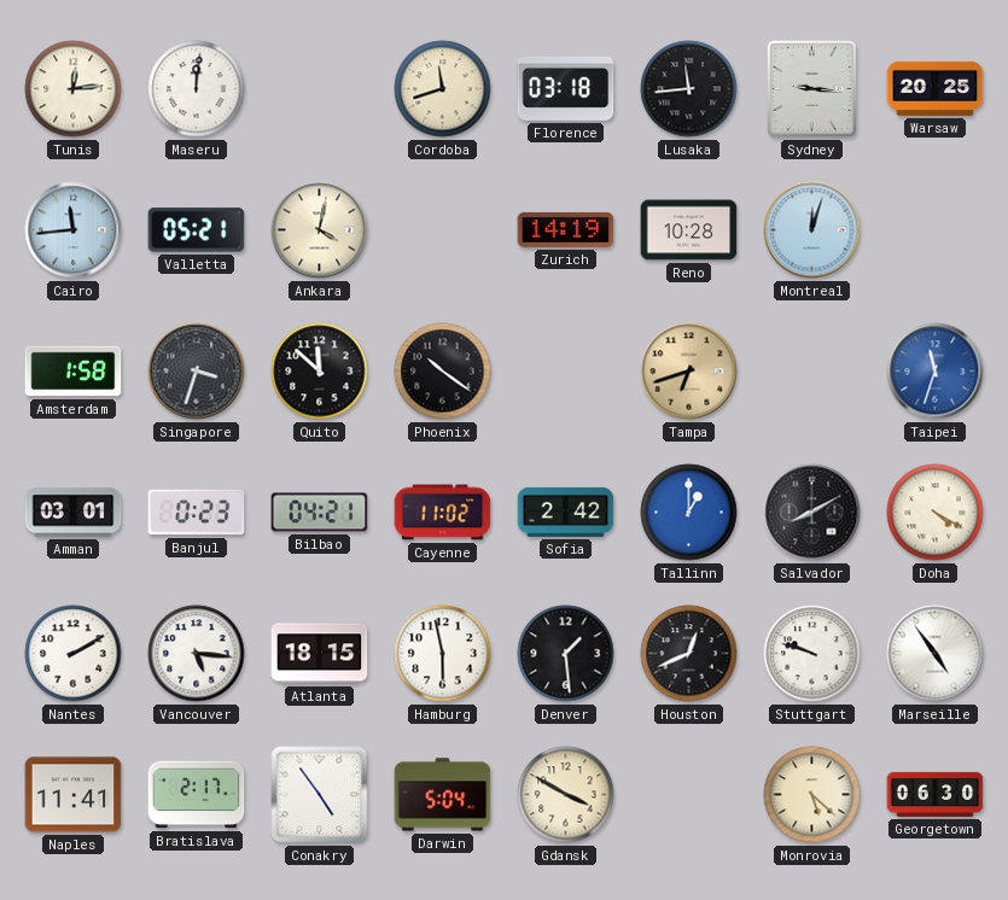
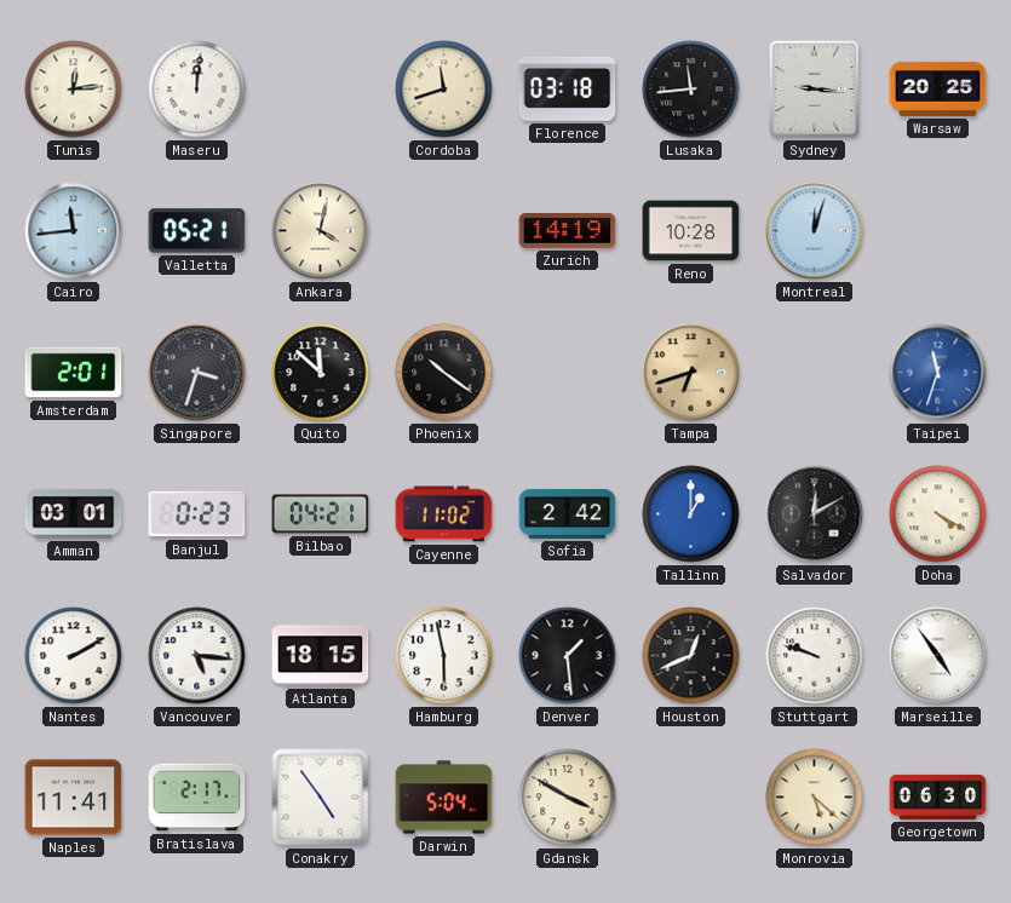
Amsterdam: 1:58 -> 2:01 (74, 373)
Salvador: 8:10 -> 12:10 (815, 514)
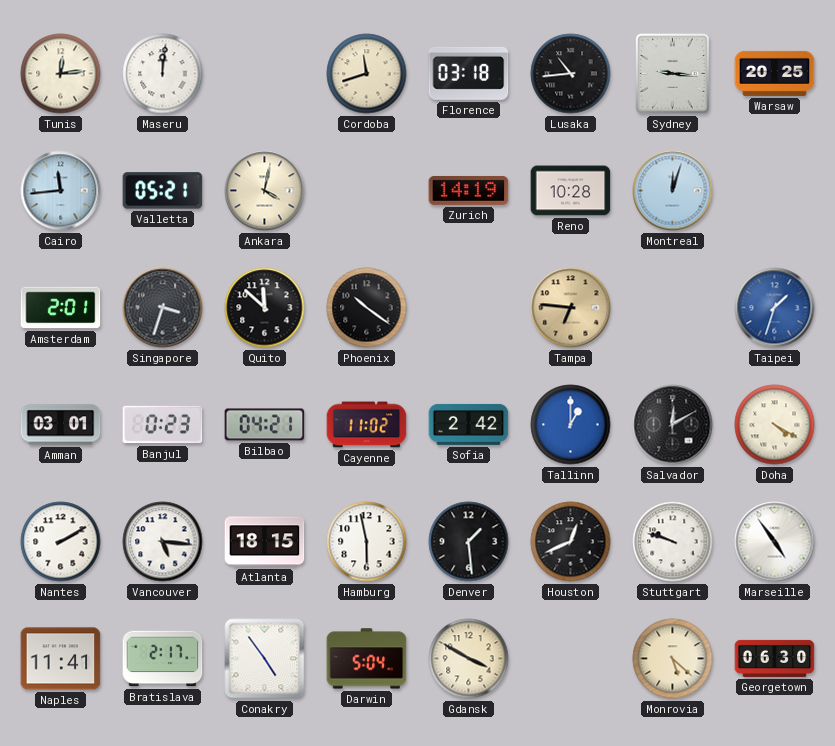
Lusaka: 11:44 -> 10:44 (571, 74)
Tampa: 6:42 -> 6:46 (571, 308)
Taipei: 11:33 -> 1:33 (775, 308)
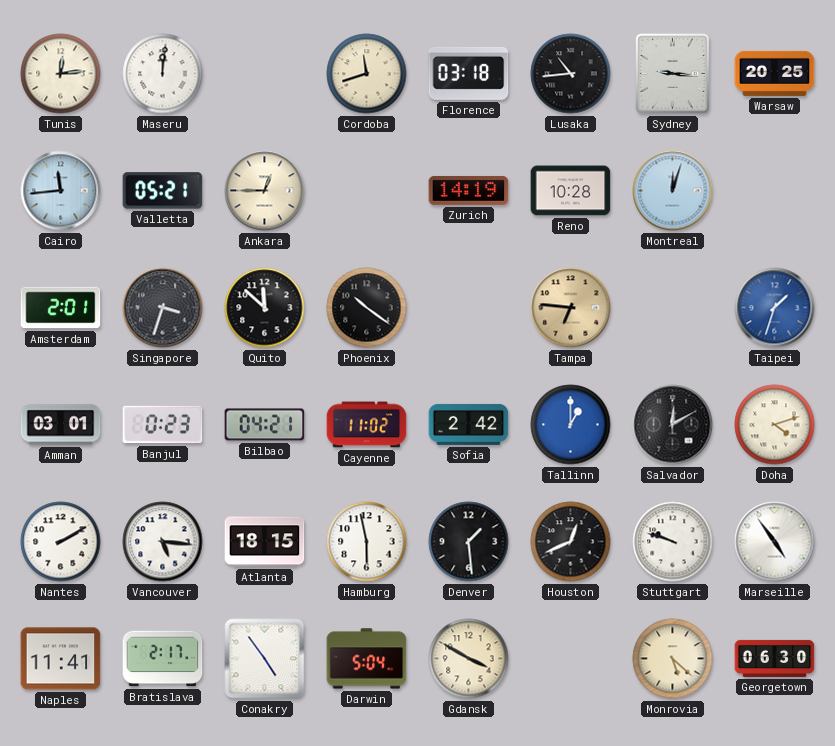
Ankara: 4:02 -> 12:45 (265, 191)
Doha: 4:20 -> 4:12 (775, 425)
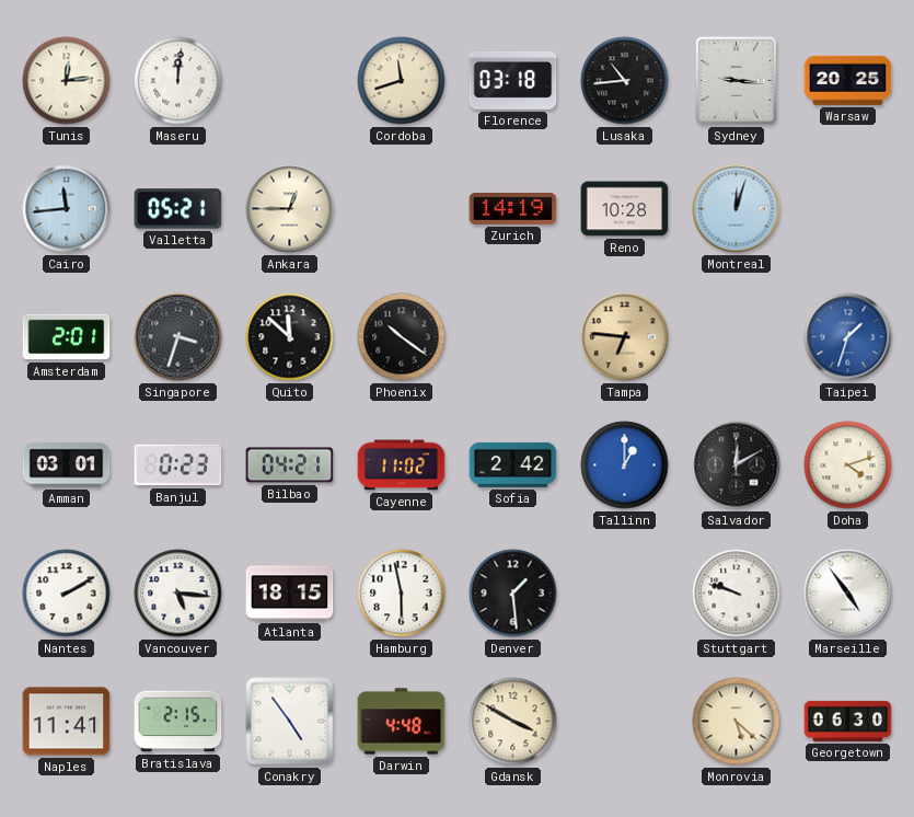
Houston: 12:41 -> none (571, 542)
Bratislava: 2:17 -> 2:15 (178, 722)
Darwin: 5:04 -> 4:48 (402, 722)
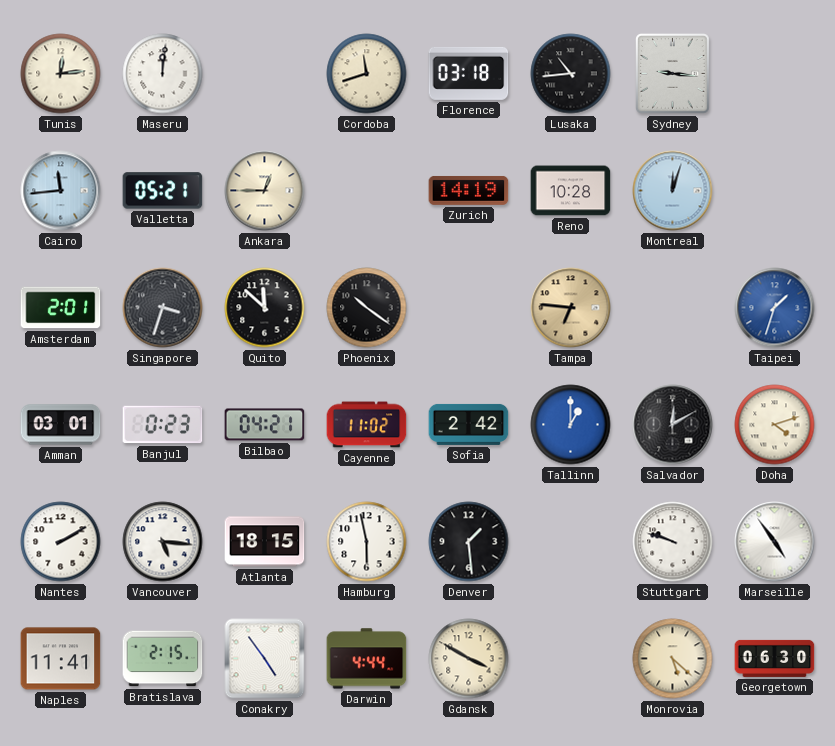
Warsaw: 20:25 -> none (848, 80)
Darwin: 4:48 -> 4:44 (367, 659)
